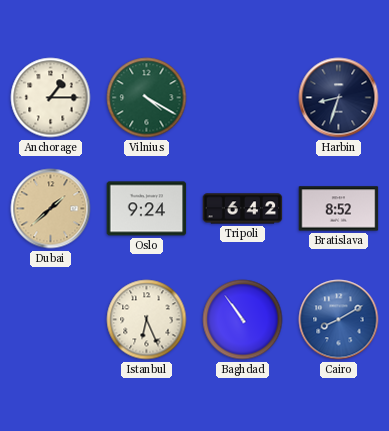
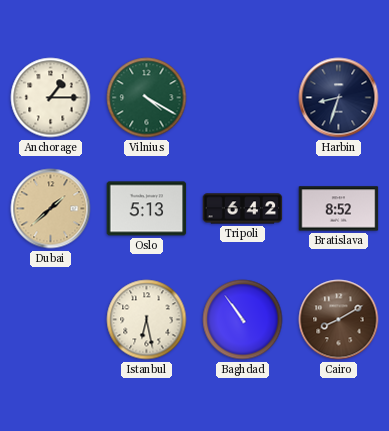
Oslo: 9:24 -> 5:13 (147, 209)
Istanbul: 6:26 -> 6:28 (147, 320)
Cairo dial: blue -> brown (339, 320)
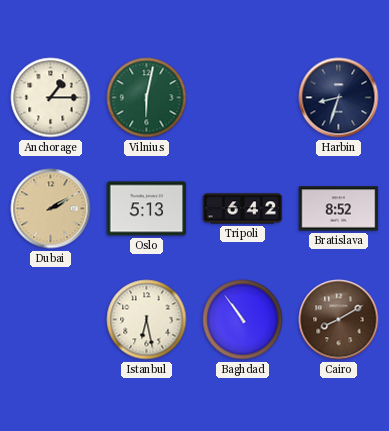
Vilnius: 4:20 -> 6:02 (147, 98)
Dubai: 1:38 -> 2:10 (51, 209)
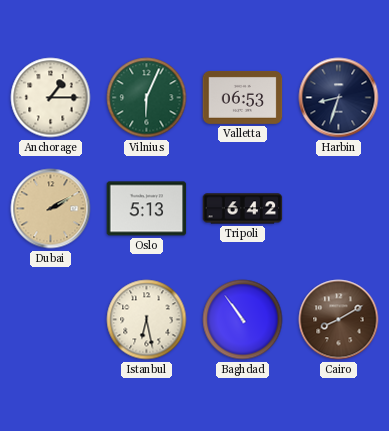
Vilnius: 6:02 -> 6:04 (147, 98)
Valletta: none -> 06:53 (243, 97)
Bratislava: 8:52 -> none (339, 209)
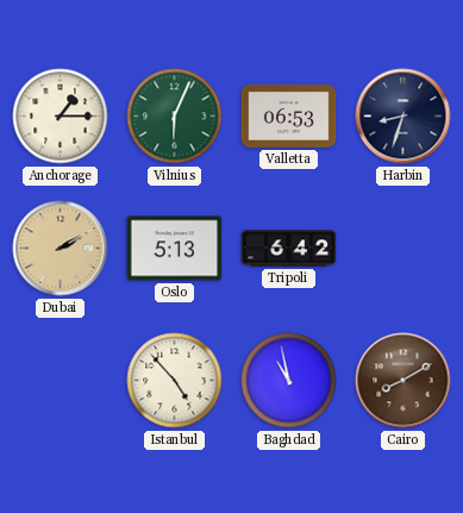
Istanbul: 6:28 -> 4:53 (175, 381)
Baghdad: 10:54 -> 10:58 (289, 381)
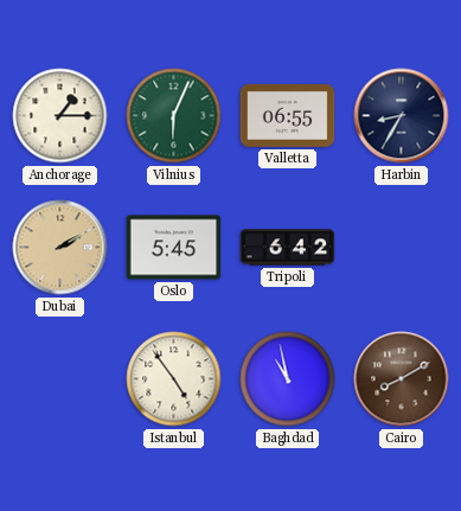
Valletta: 06:53 -> 06:55 (288, 115)
Harbin: 8:33 -> 8:35 (402, 116)
Oslo: 5:13 -> 5:45 (174, 248)
Istanbul: 4:53 -> 4:54 (174, 379)
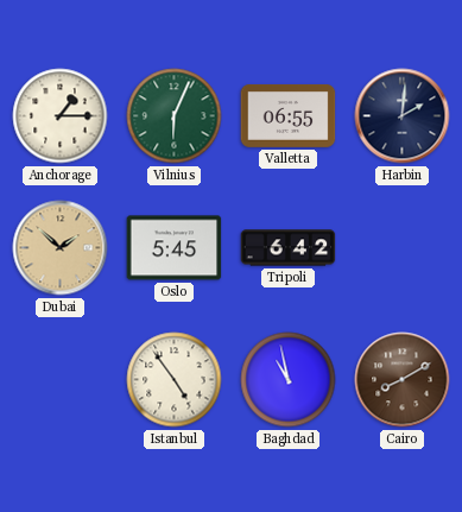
Harbin: 8:35 -> 2:01 (403, 116)
Dubai: 2:10 -> 1:52 (61, 248)
